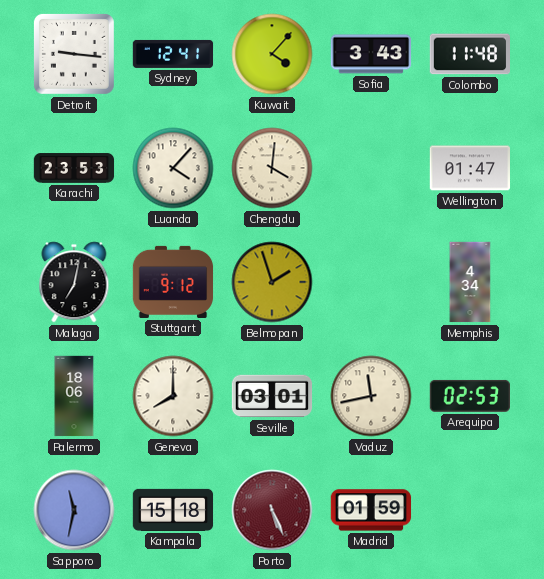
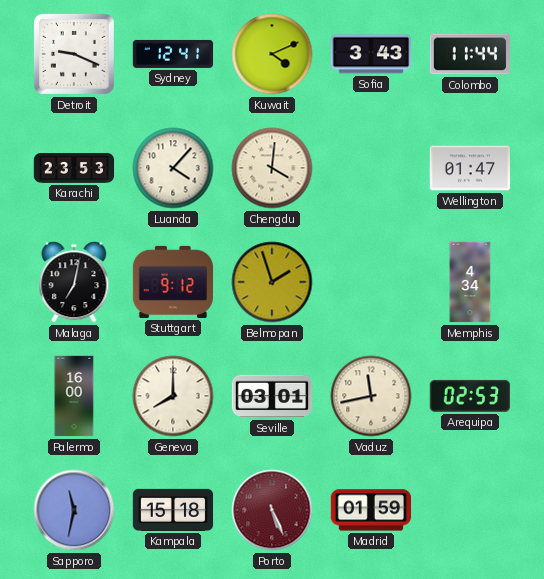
Detroit: 9:16 -> 9:19 (74, 54)
Kuwait: 4:07 -> 4:11 (272, 54)
Colombo: 11:48 -> 11:44 (469, 54)
Palermo: 18:06 -> 16:00 (74, 396)
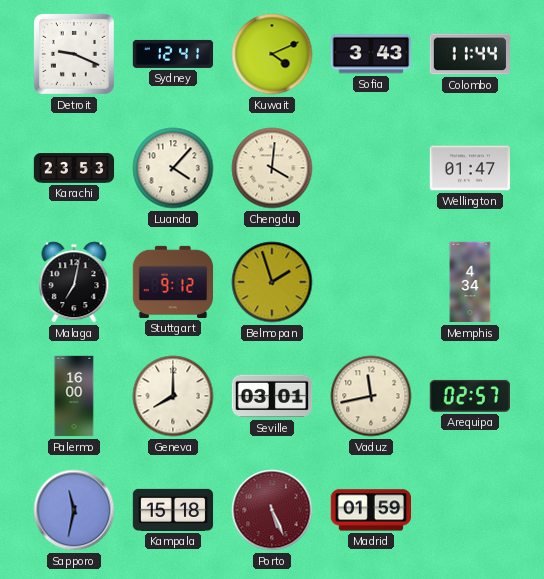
Arequipa: 02:53 -> 02:57 (469, 396)
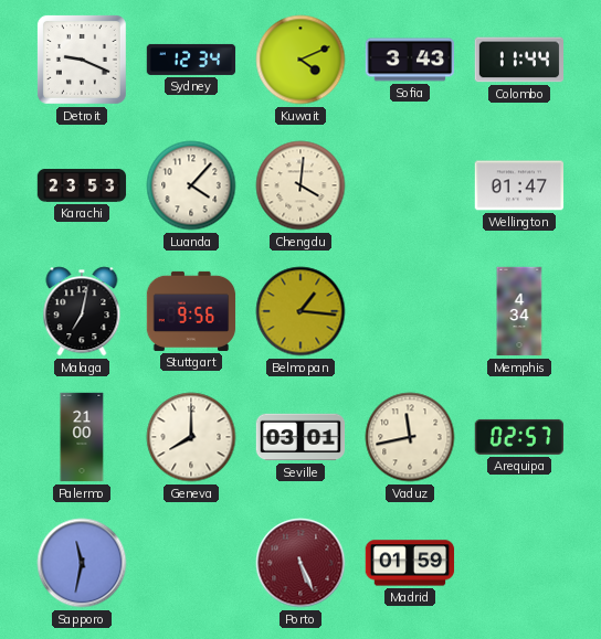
Sydney: 12:41 -> 12:34 (191, 60)
Stuttgart: 9:12 -> 9:56 (191, 311)
Belmopan: 1:57 -> 1:16 (300, 311)
Palermo: 16:00 -> 21:00 (82, 437)
Kampala: 15:18 -> none (173, 510)
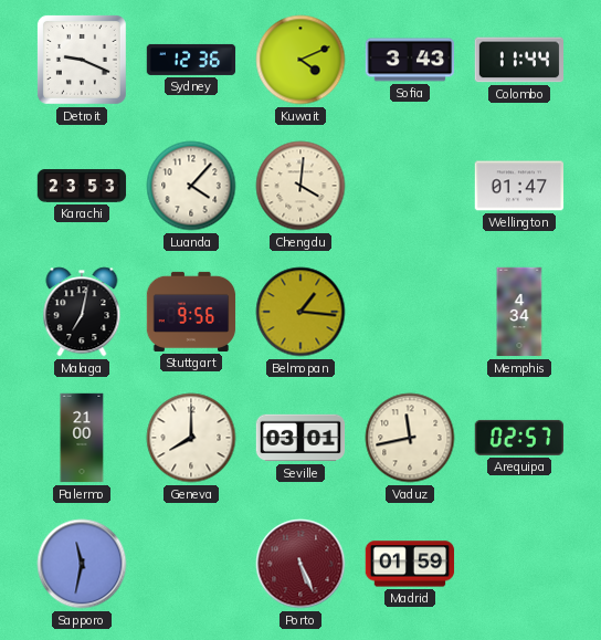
Sydney: 12:34 -> 12:36 (191, 60)
